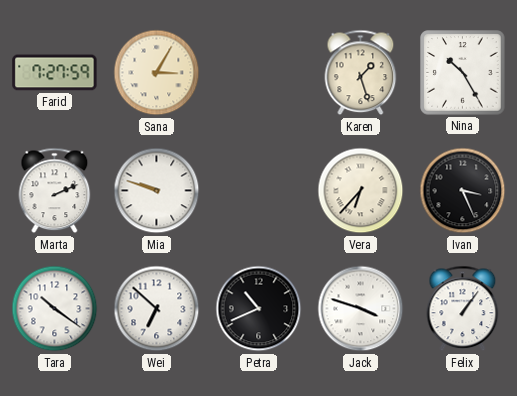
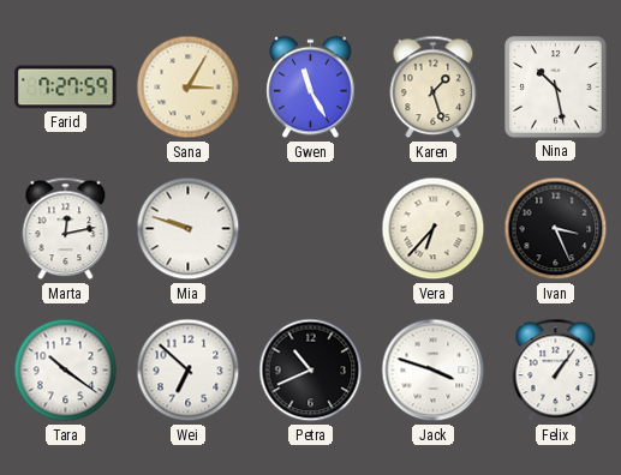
Gwen: none -> 11:25 (311, 88)
Nina: 10:25 -> 10:28 (556, 88)
Marta: 2:11 -> 12:13 (66, 229)
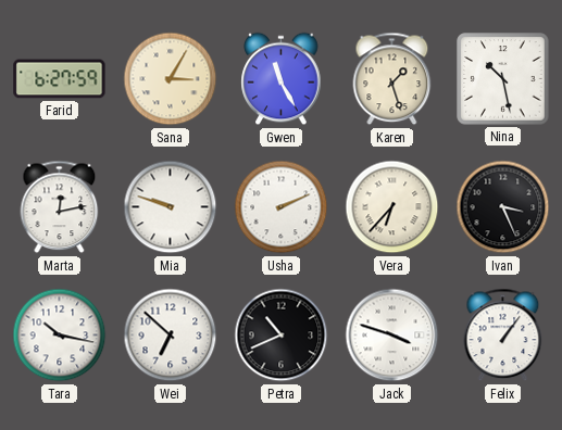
Farid: 7:27 -> 6:27 (60, 79)
Usha: none -> 2:11 (282, 207)
Tara: 10:21 -> 10:17 (60, 336)
